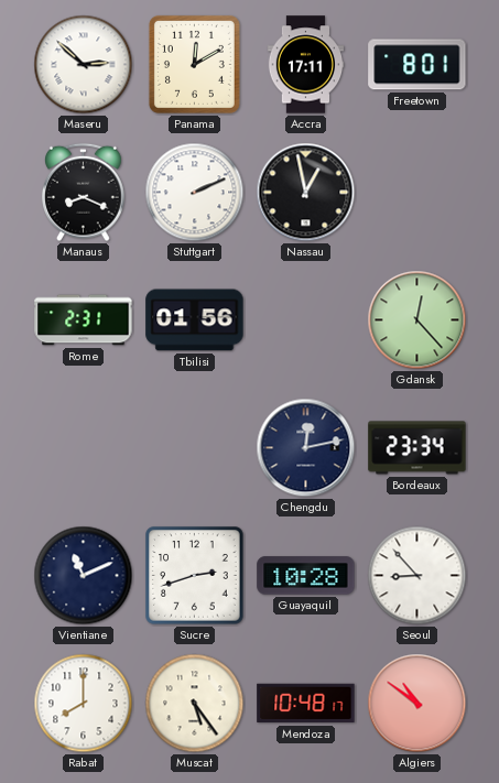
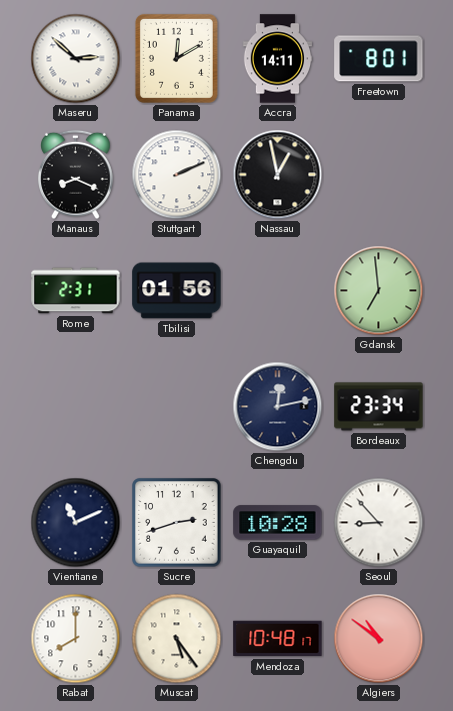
Accra: 17:11 -> 14:11 (278, 59)
Gdansk: 12:23 -> 6:59 (379, 291)
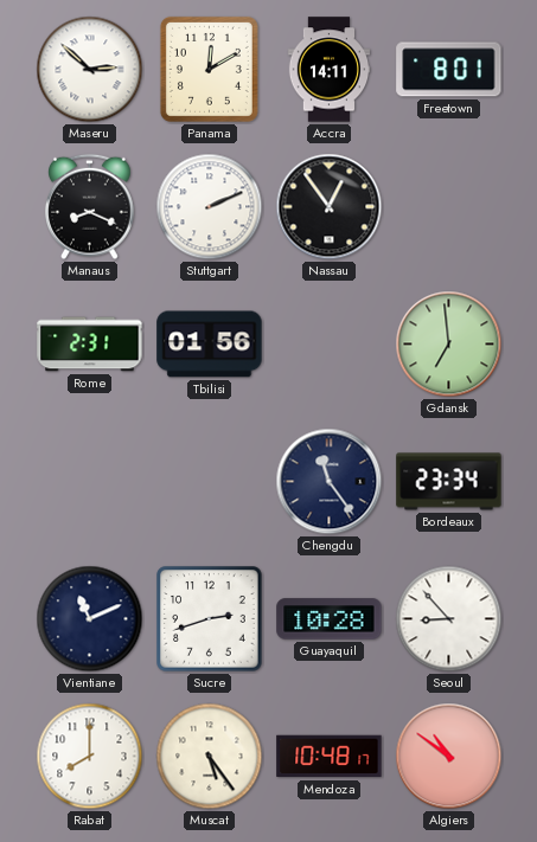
Nassau: 12:58 -> 12:54 (330, 207)
Chengdu: 12:13 -> 11:24 (330, 482)
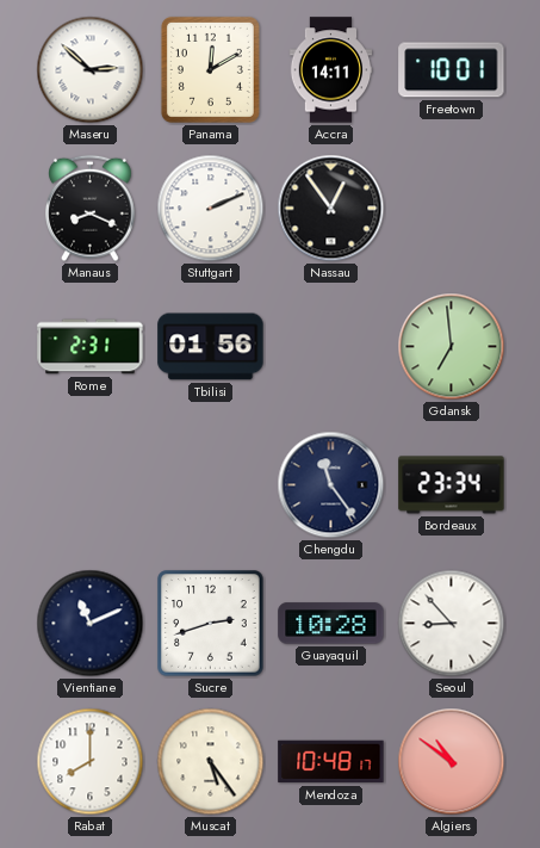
Freetown: 8:01 -> 10:01 (452, 70)
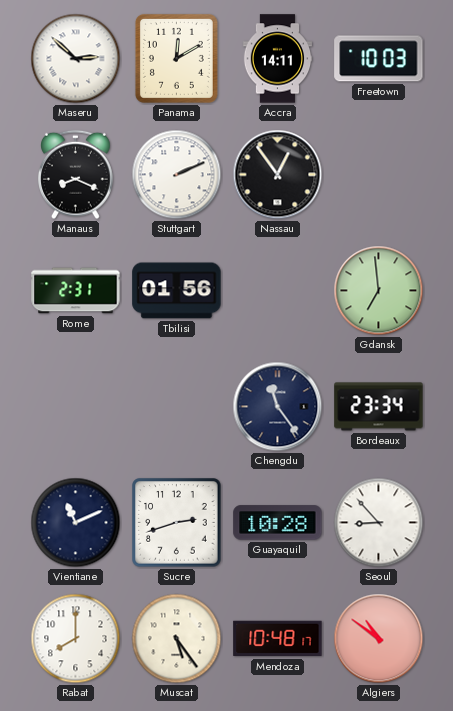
Freetown: 10:01 -> 10:03 (379, 59)
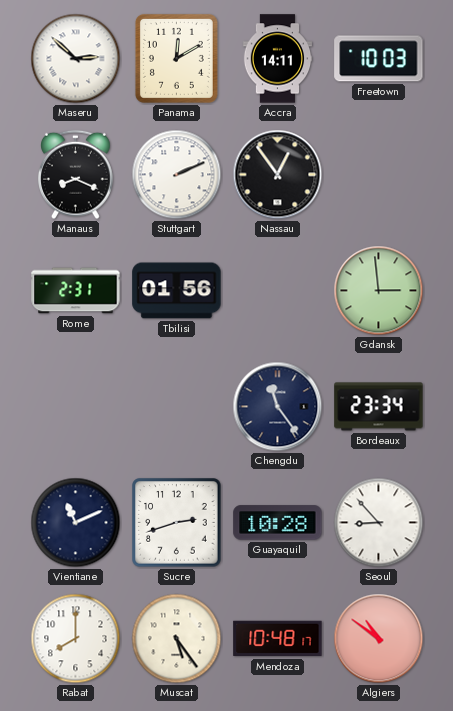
Gdansk: 6:59 -> 2:59 (379, 291)
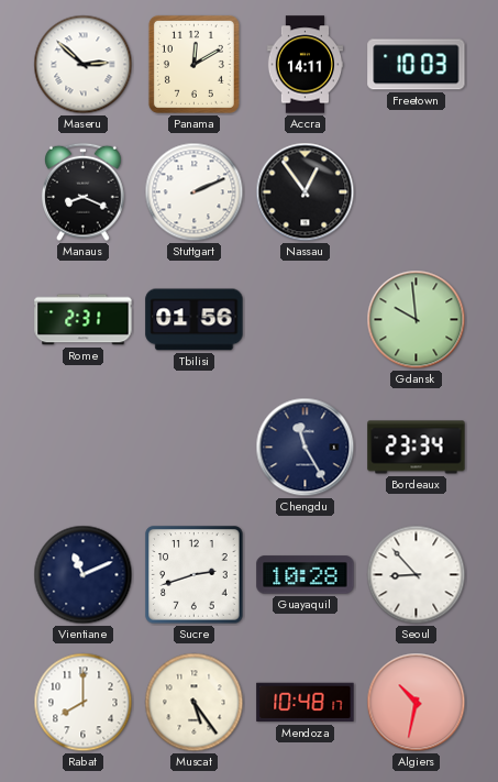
Gdansk: 2:59 -> 9:59 (417, 320)
Chengdu: 11:24 -> 11:25 (306, 448)
Algiers: 10:51 -> 10:32 (417, 703)
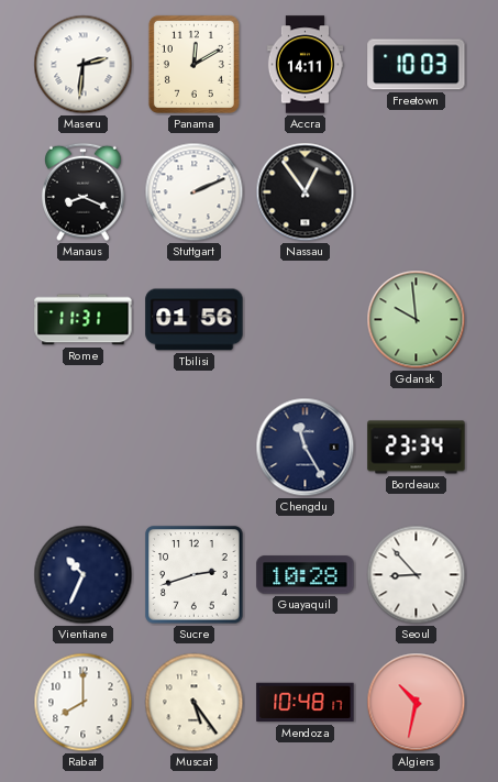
Maseru: 2:52 -> 2:31 (84, 65)
Rome: 2:31 -> 11:31 (84, 320)
Vientiane: 11:11 -> 10:34 (84, 575)
